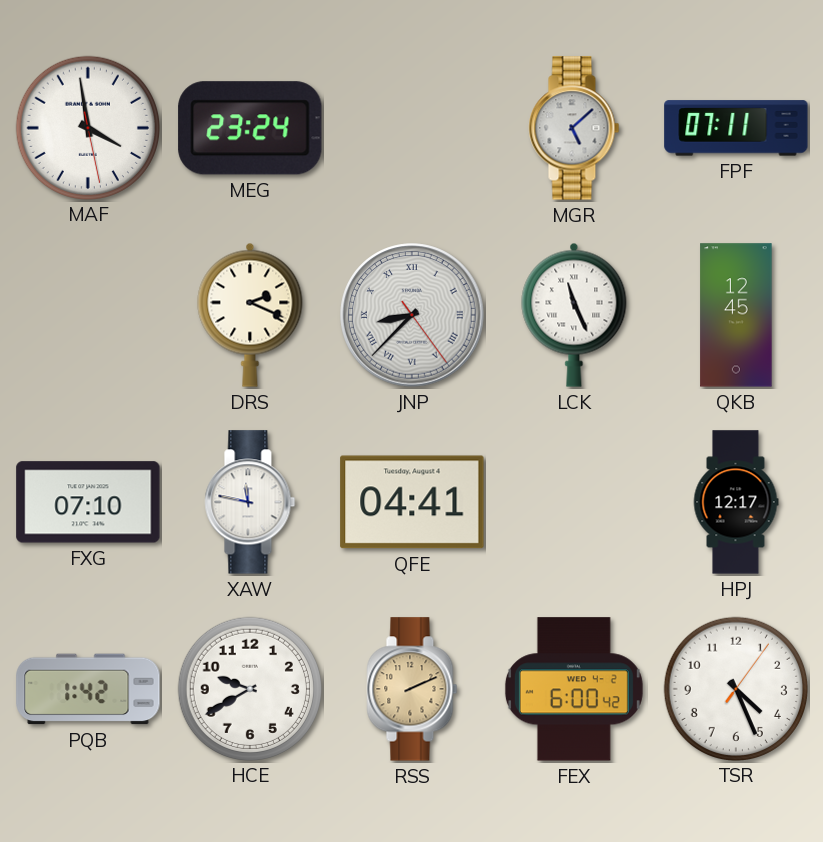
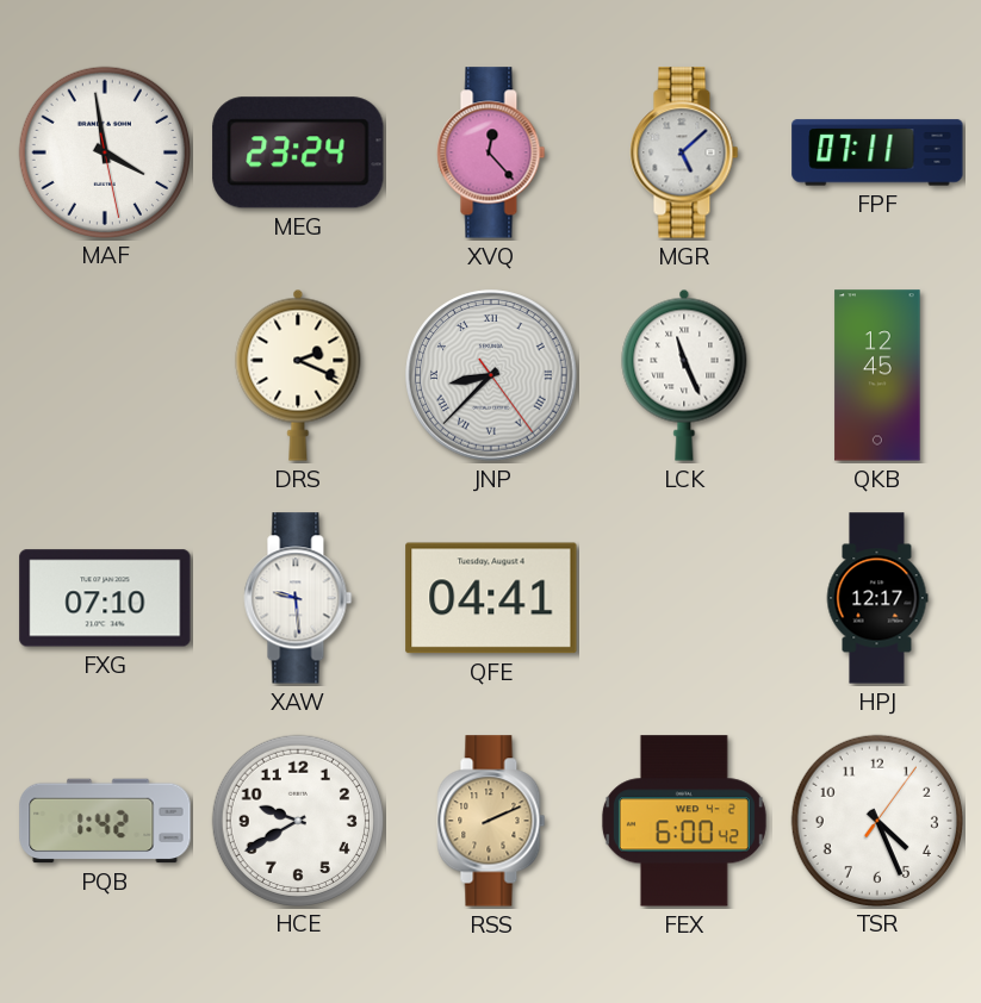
XVQ: none -> 12:23 (491, 152)
XAW: 11:47 -> 9:29 (298, 598)
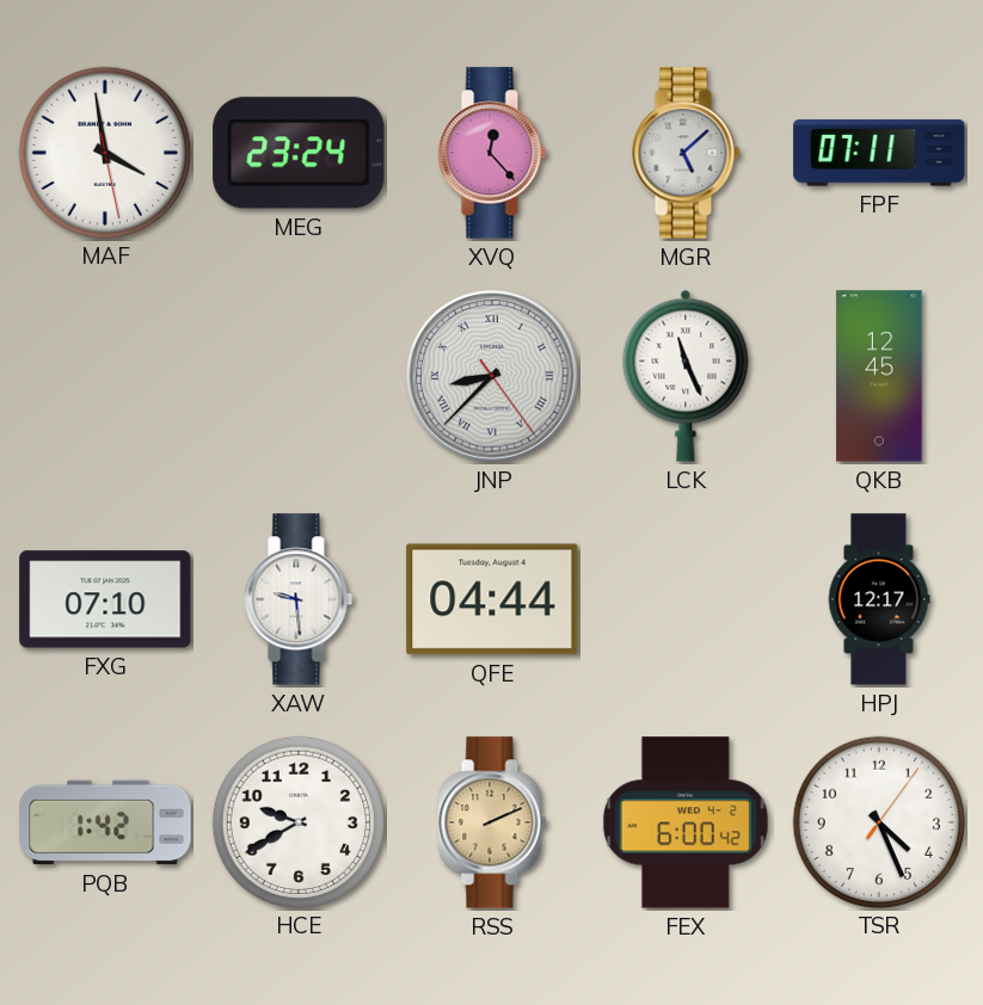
DRS: 2:19 -> none (298, 375)
QFE: 04:41 -> 04:44 (492, 599)
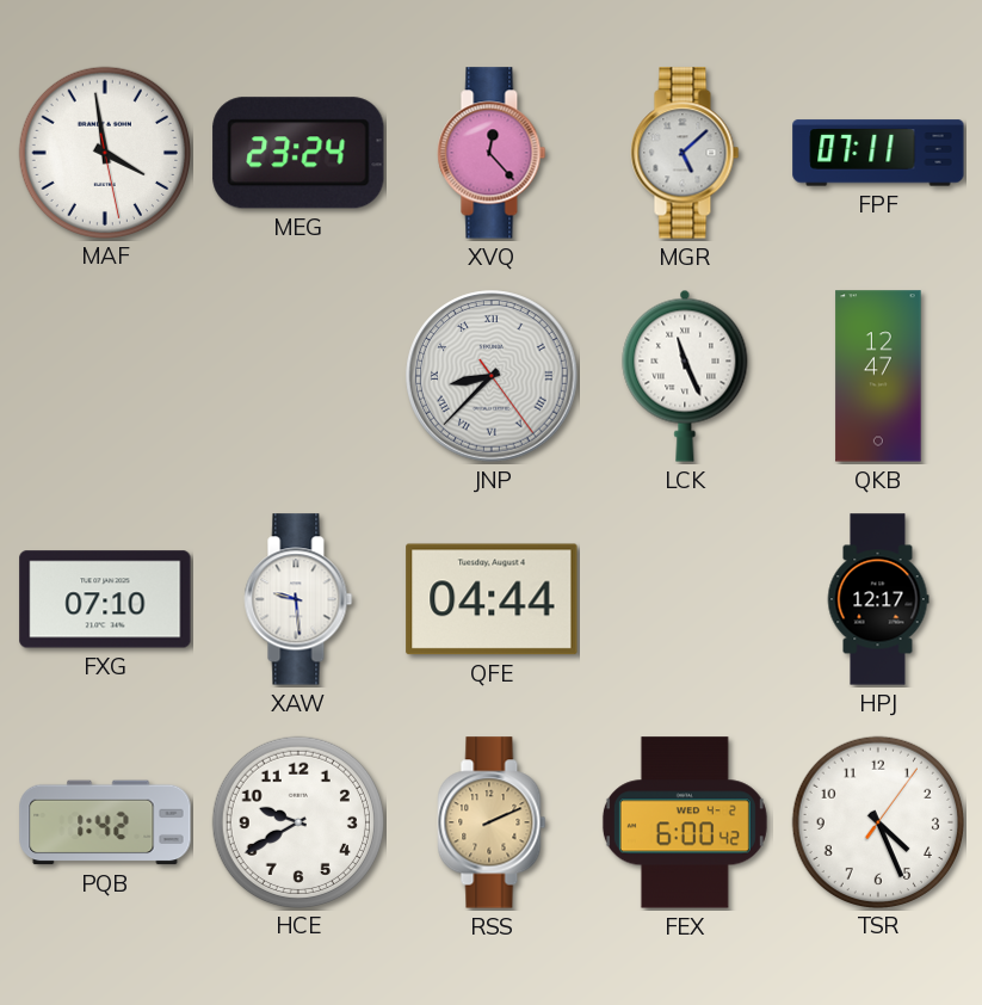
QKB: 12:45 -> 12:47 (878, 376)
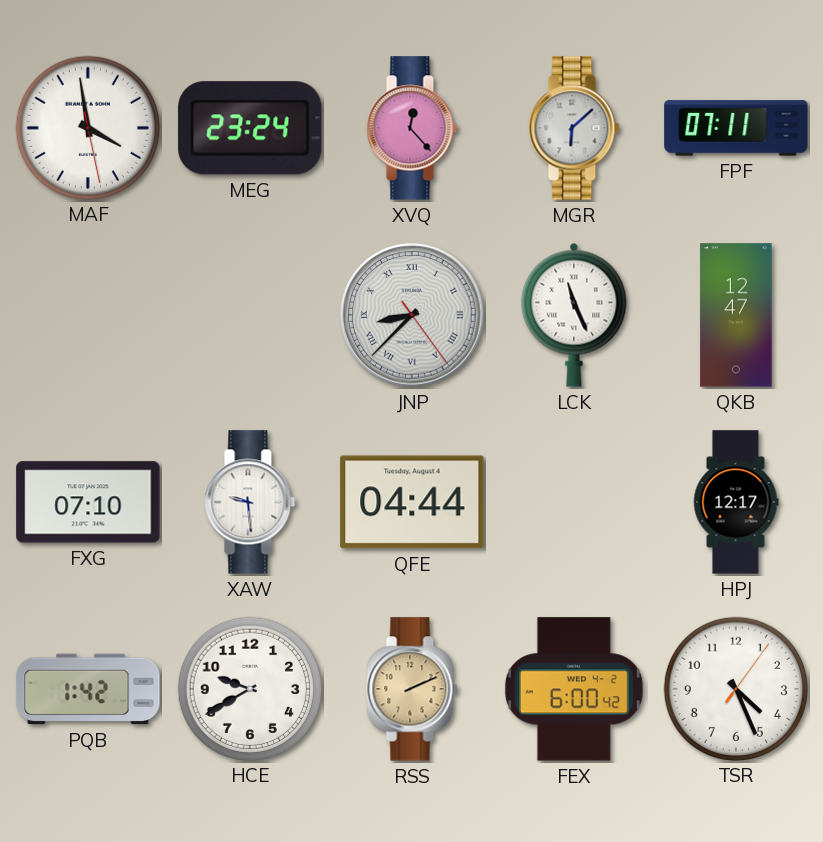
MGR: 5:08 -> 6:08 (574, 128)
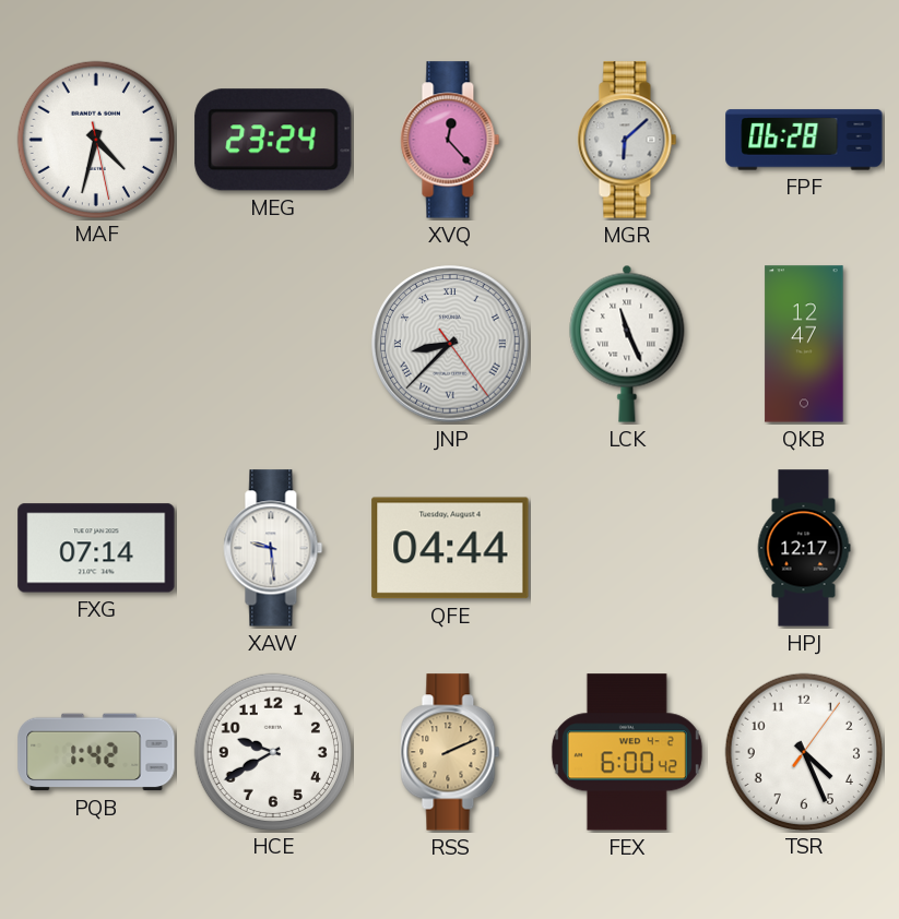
MAF: 3:58 -> 4:32 (95, 139)
FPF: 07:11 -> 06:28 (804, 140)
FXG: 07:10 -> 07:14 (96, 548)
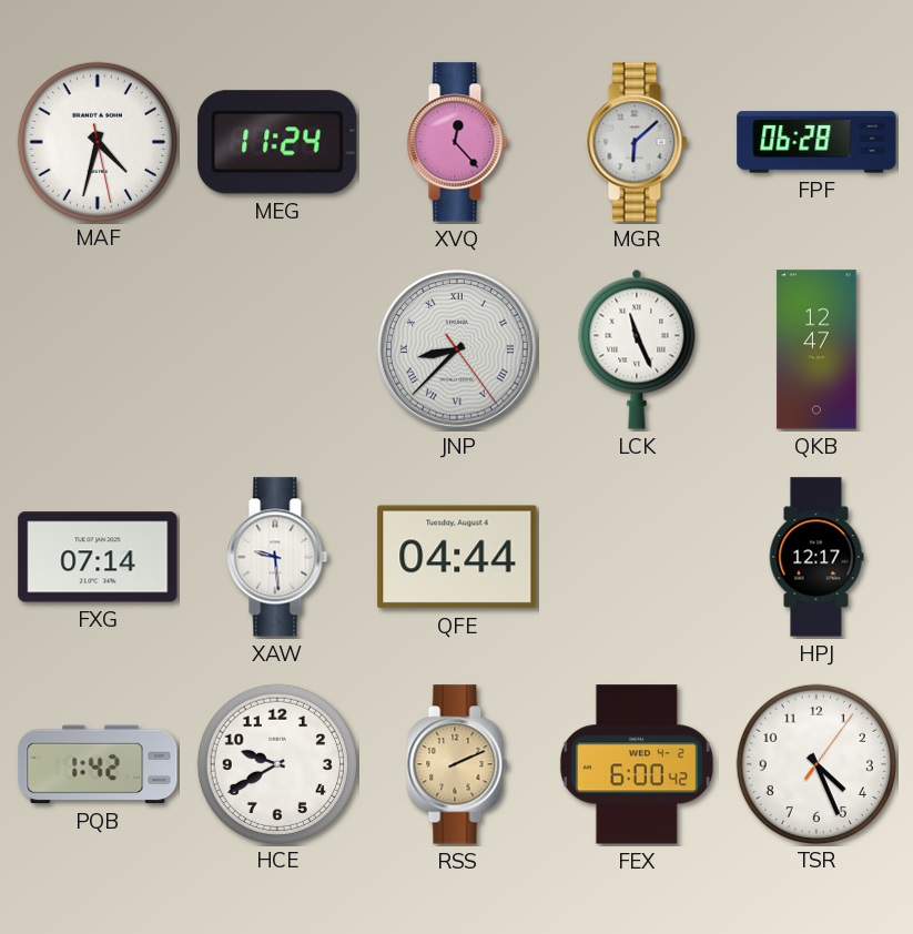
MEG: 23:24 -> 11:24 (277, 142)
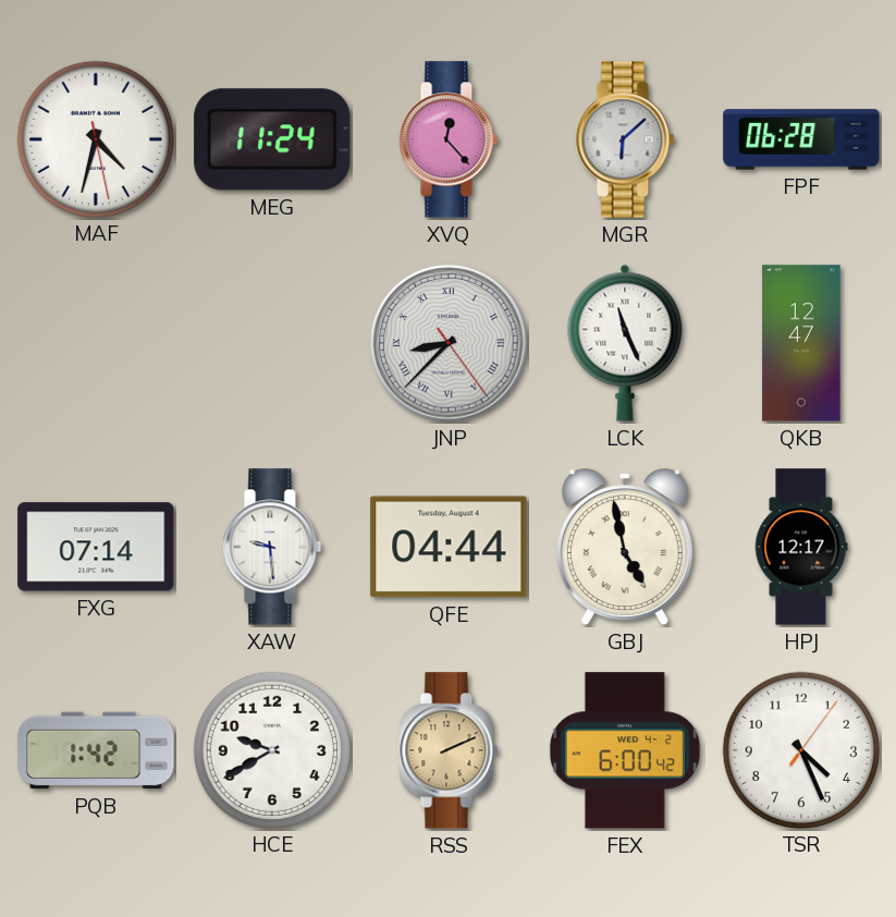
GBJ: none -> 4:58 (625, 547)
